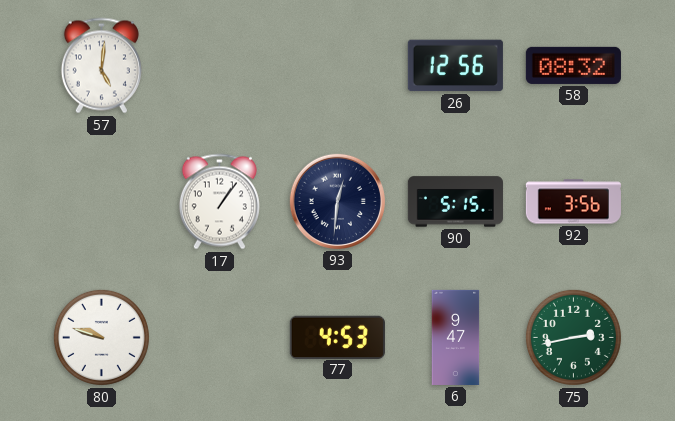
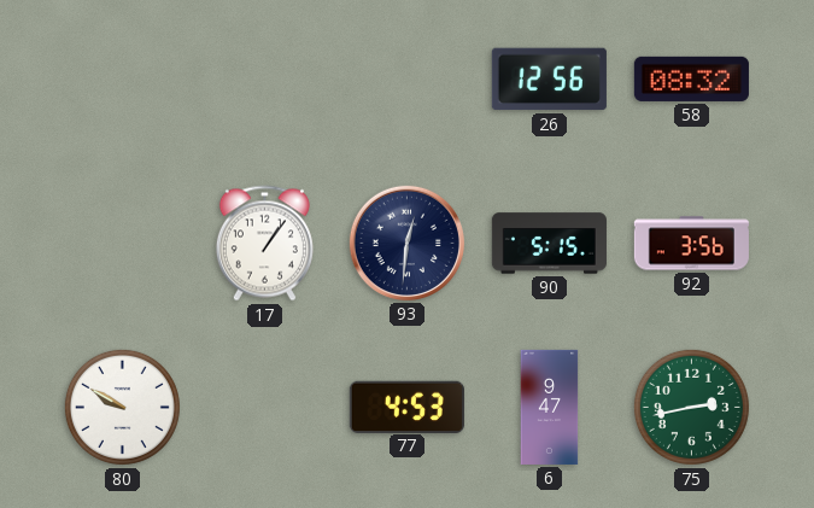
57: 5:01 -> none (101, 66)
80: 9:48 -> 9:50 (122, 407)
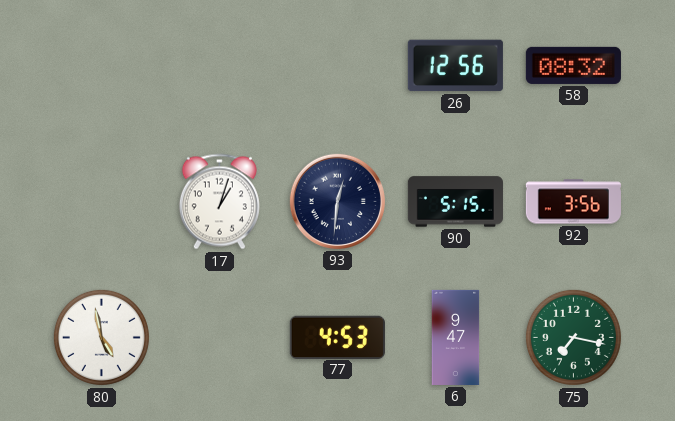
17: 1:06 -> 1:03 (219, 202)
80: 9:50 -> 4:58 (101, 337)
75: 2:43 -> 7:17 (573, 337)
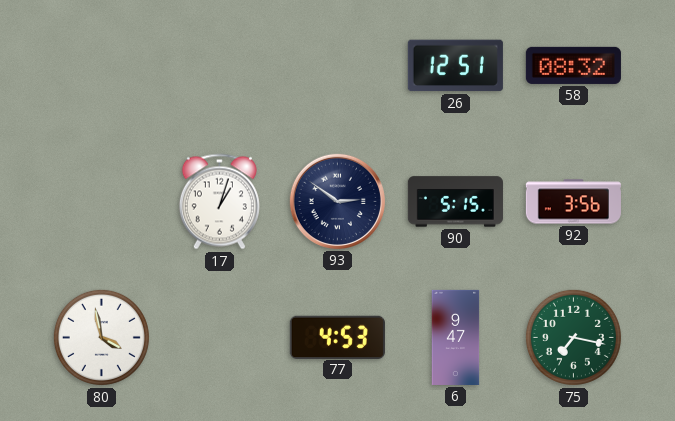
26: 12:56 -> 12:51 (455, 66)
93: 12:31 -> 2:51 (337, 201)
80: 4:58 -> 3:58 (101, 337)
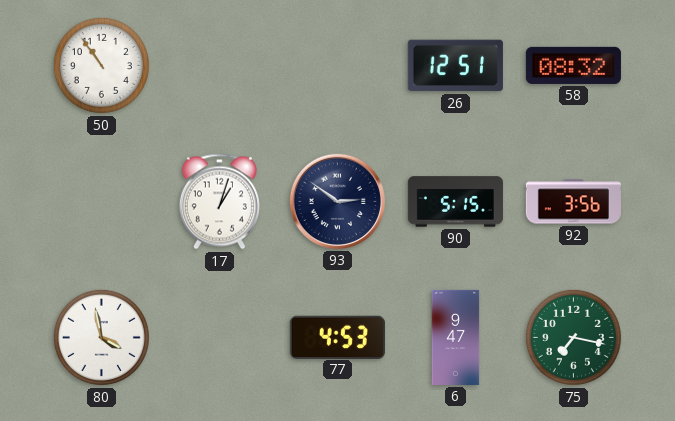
50: none -> 10:54 (101, 65)
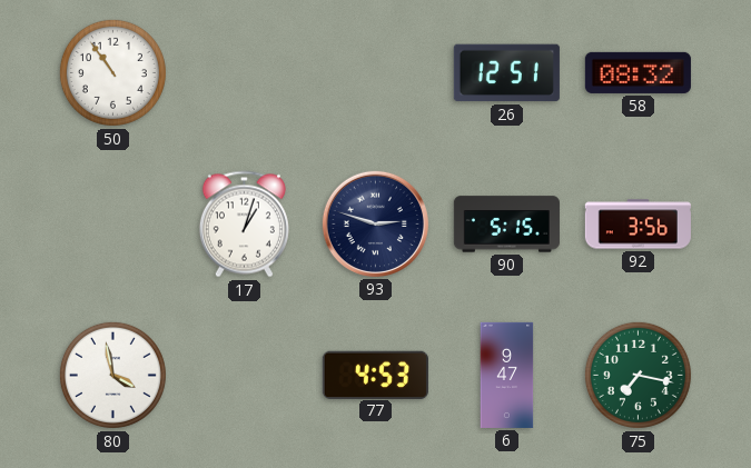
93: 2:51 -> 2:48 (375, 223)
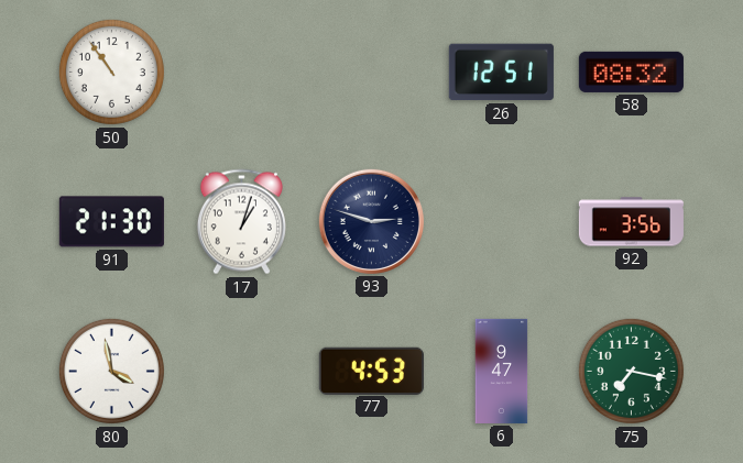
91: none -> 21:30 (111, 222)
90: 5:15 -> none (506, 225)
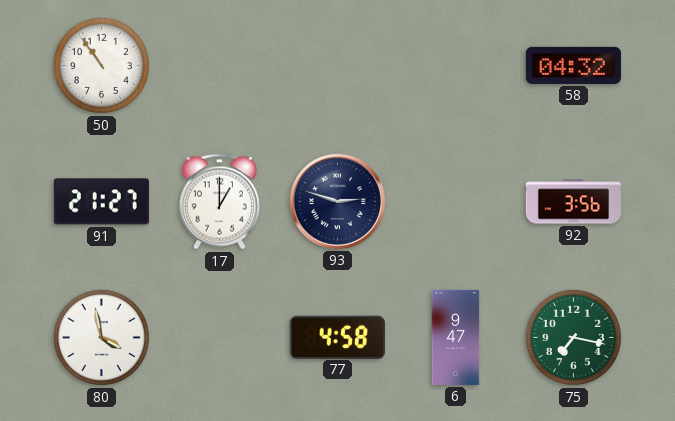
26: 12:51 -> none (501, 73)
58: 08:32 -> 04:32 (573, 65)
91: 21:30 -> 21:27 (101, 202)
17: 1:03 -> 1:00 (219, 202)
77: 4:53 -> 4:58 (337, 337)
